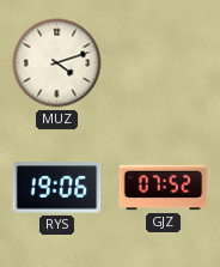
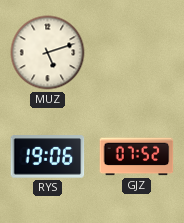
MUZ: 4:12 -> 5:12 (48, 53)
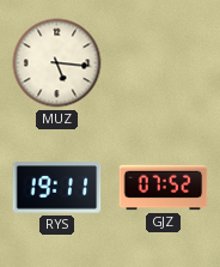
MUZ: 5:12 -> 5:16 (57, 63)
RYS: 19:06 -> 19:11 (57, 188)
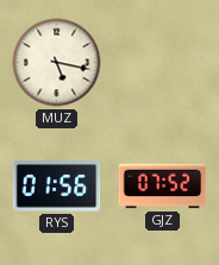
MUZ: 5:16 -> 5:17 (57, 63)
RYS: 19:11 -> 01:56 (57, 187)
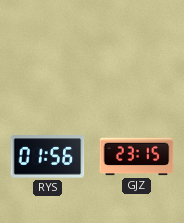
MUZ: 5:17 -> none (57, 63)
GJZ: 07:52 -> 23:15 (137, 157)
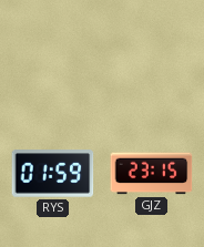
RYS: 01:56 -> 01:59 (53, 174)
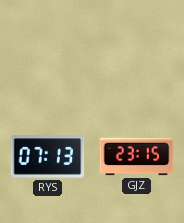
RYS: 01:59 -> 07:13 (48, 157)
